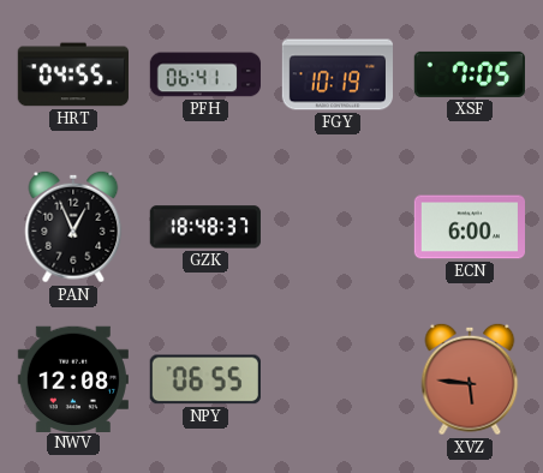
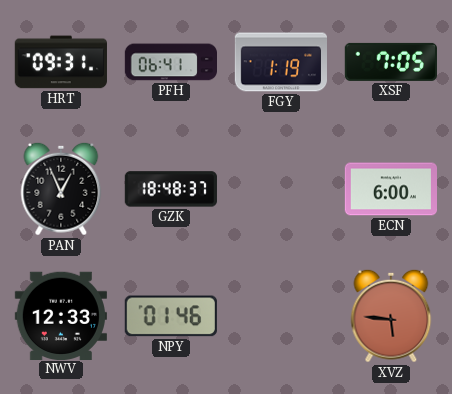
HRT: 04:55 -> 09:31 (61, 62)
FGY: 10:19 -> 1:19 (280, 62)
NWV: 12:08 -> 12:33 (61, 315)
NPY: 06:55 -> 01:46 (171, 316)
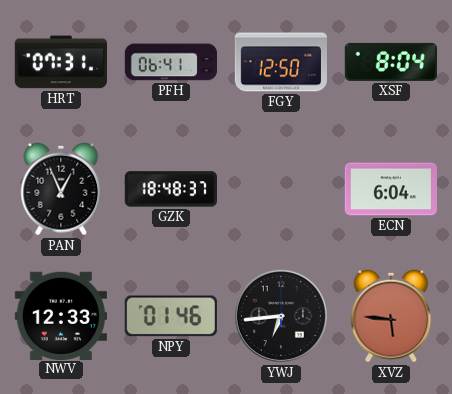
HRT: 09:31 -> 07:31 (61, 62)
FGY: 1:19 -> 12:50 (280, 62)
XSF: 7:05 -> 8:04 (391, 62)
ECN: 6:00 -> 6:04 (390, 189)
YWJ: none -> 6:44 (281, 316)
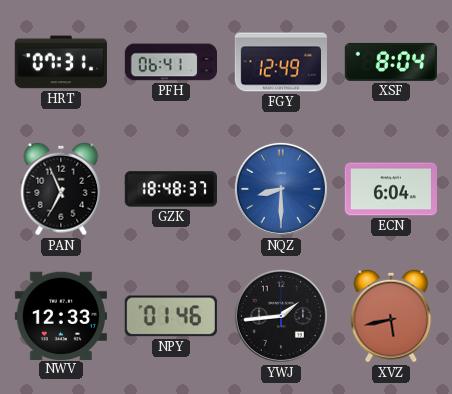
FGY: 12:50 -> 12:49 (280, 62)
PAN: 12:56 -> 6:56 (61, 189)
NQZ: none -> 8:30 (281, 189)
YWJ: 6:44 -> 1:44 (281, 316)
XVZ: 5:46 -> 5:43 (391, 316)
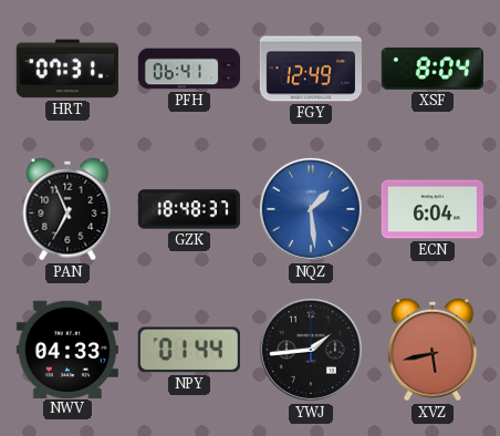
NQZ: 8:30 -> 1:29 (311, 209)
NWV: 12:33 -> 04:33 (67, 349)
NPY: 01:46 -> 01:44 (189, 350)
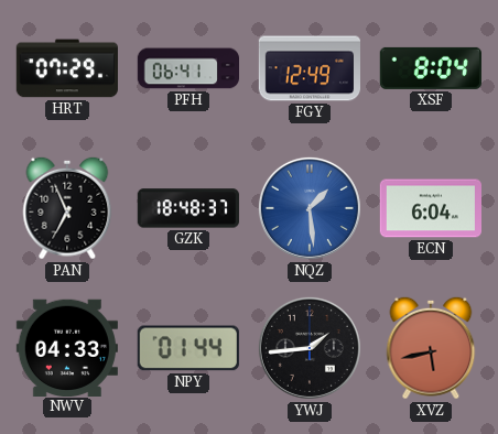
HRT: 07:31 -> 07:29 (67, 68)
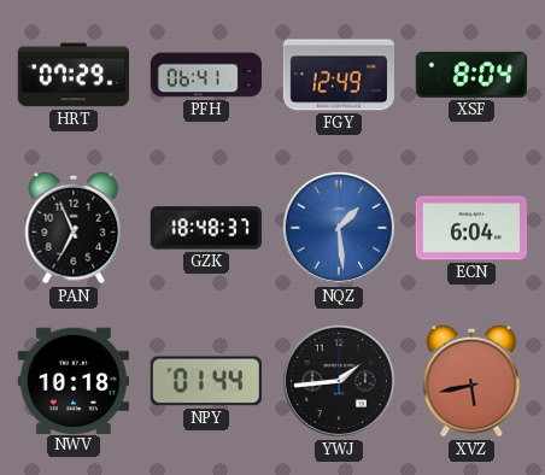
NWV: 04:33 -> 10:18 (74, 380)
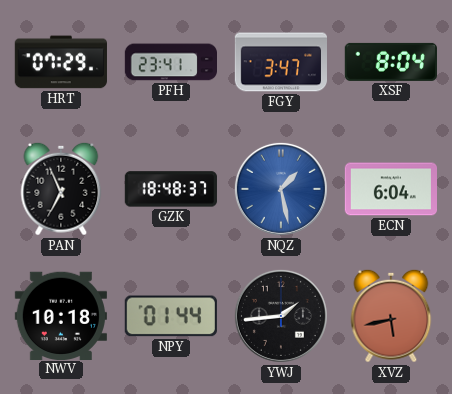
PFH: 06:41 -> 23:41 (170, 62)
FGY: 12:49 -> 3:47 (280, 62)
NQZ: 1:29 -> 1:28 (281, 189)
